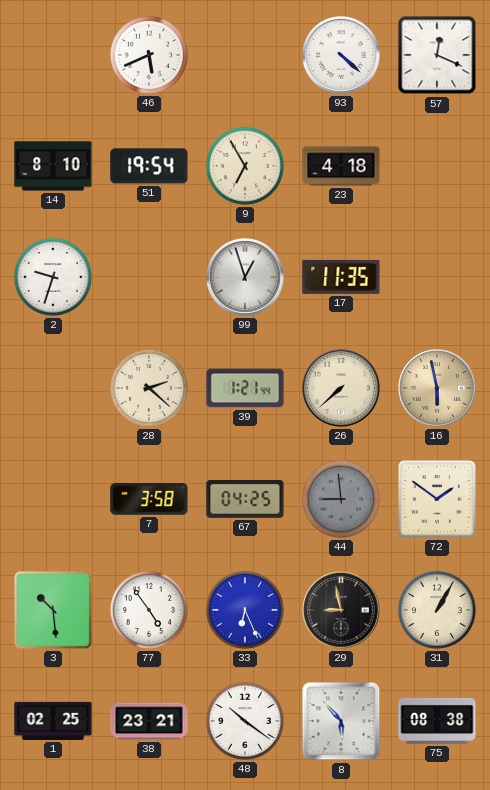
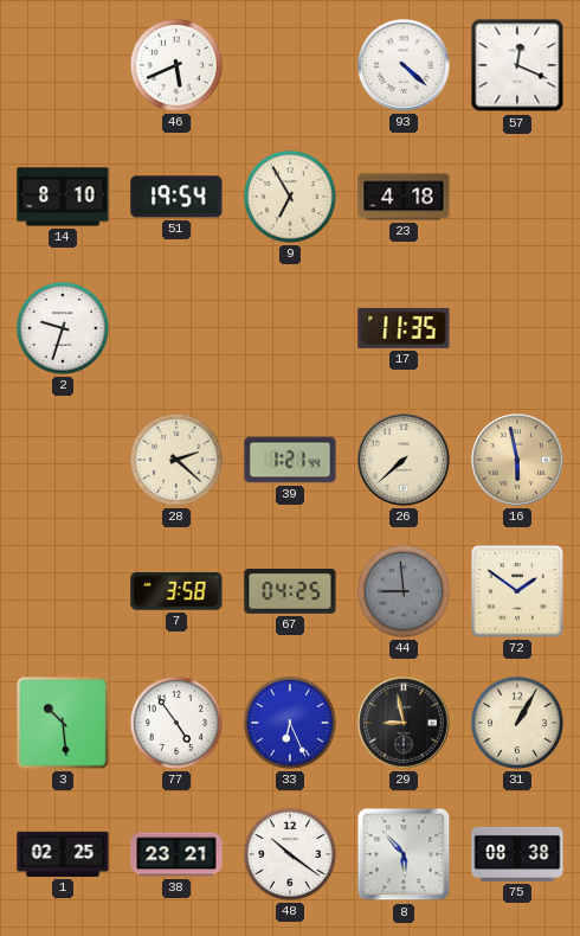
99: 12:57 -> none (246, 278)
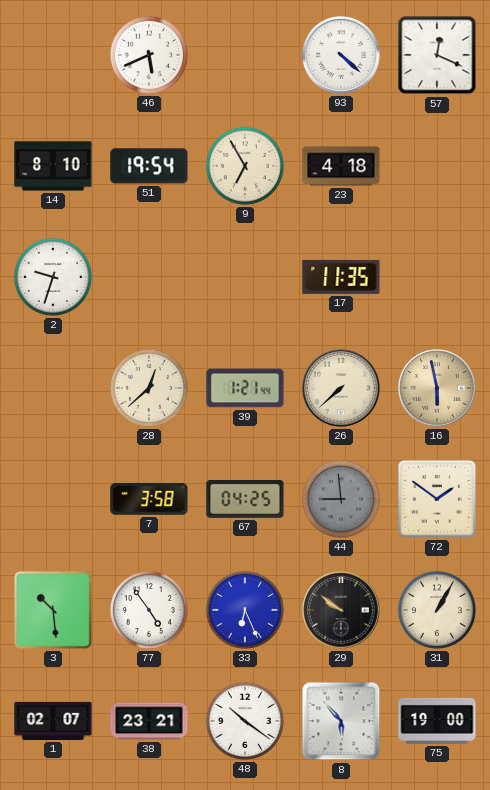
28: 2:22 -> 12:38 (149, 388)
29: 8:58 -> 9:51 (342, 611)
1: 02:25 -> 02:07 (53, 721)
75: 08:38 -> 19:00 (437, 721)
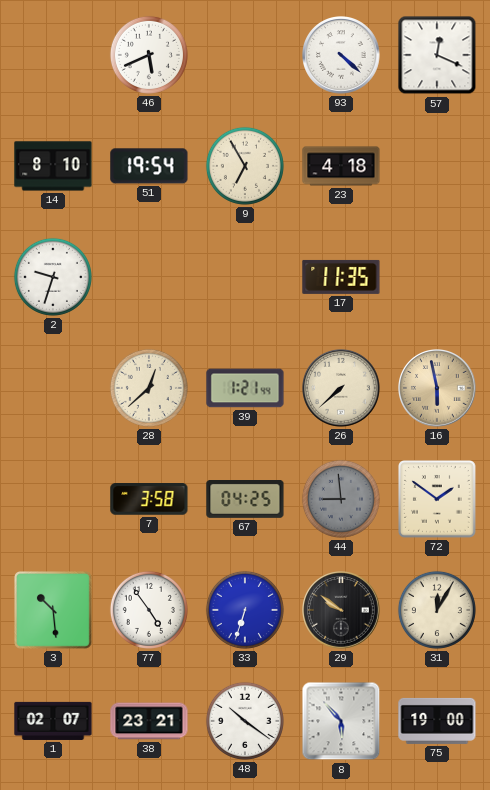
33: 6:26 -> 6:33 (245, 610)
31: 1:05 -> 12:05 (437, 610)
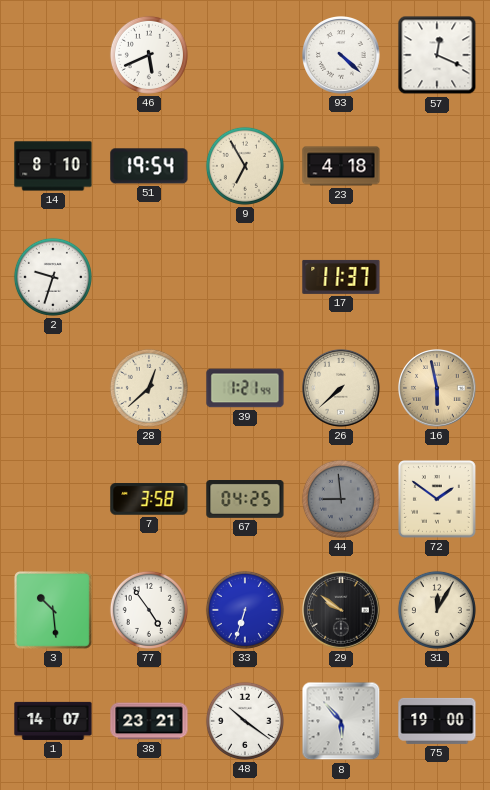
17: 11:35 -> 11:37 (341, 277)
1: 02:07 -> 14:07 (53, 721)
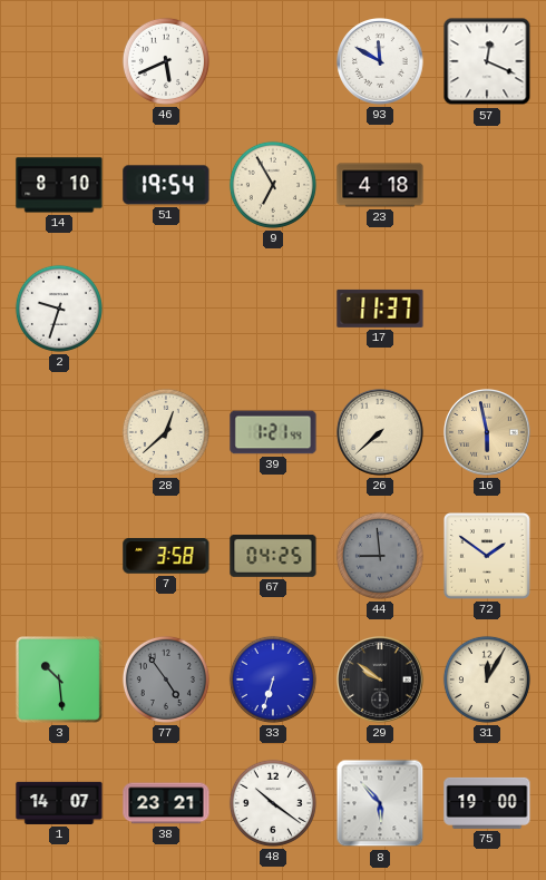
93: 4:22 -> 11:50 (381, 62)
77 dial: white -> grey (166, 679)
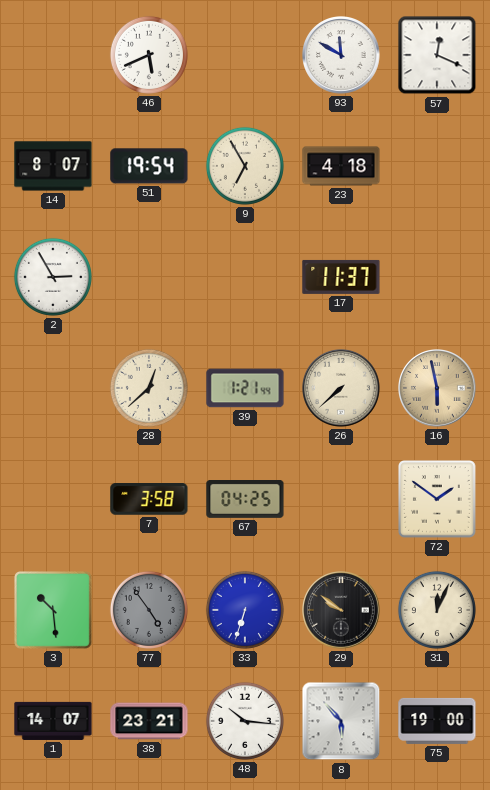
14: 8:10 -> 8:07 (53, 166)
2: 9:33 -> 2:55 (53, 277)
44: 8:59 -> none (380, 556)
31: 12:05 -> 12:04 (437, 610)
48: 10:21 -> 10:16 (245, 721)
